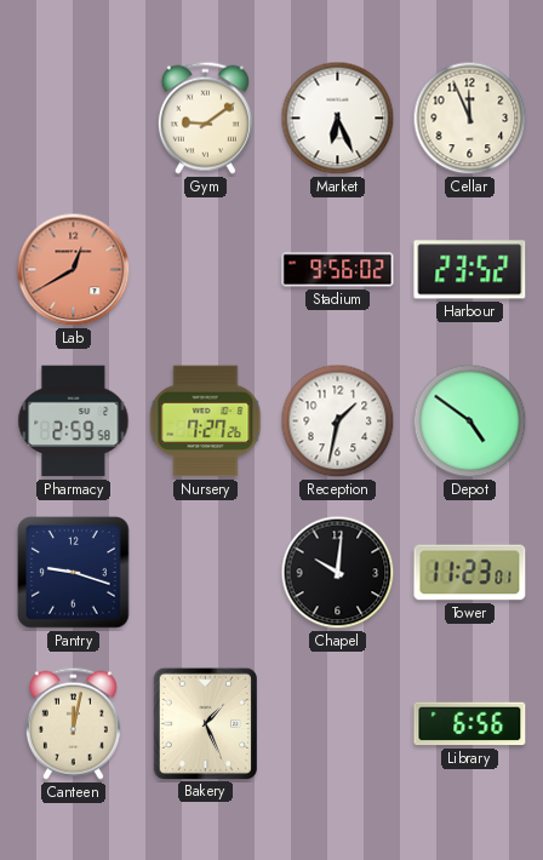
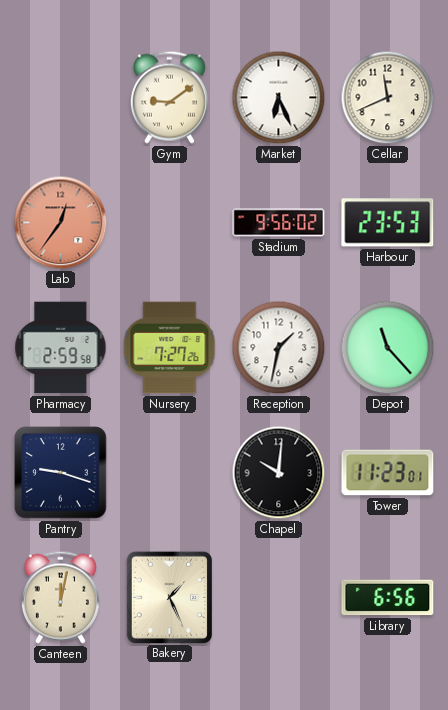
Cellar: 11:56 -> 11:41 (388, 98)
Lab: 12:40 -> 12:36 (61, 223)
Harbour: 23:52 -> 23:53 (388, 223)
Depot: 4:51 -> 11:23 (388, 348)
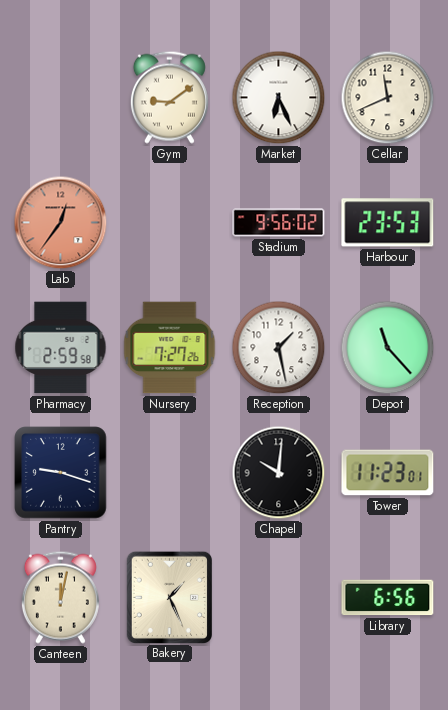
Reception: 1:32 -> 1:28 (279, 348)
